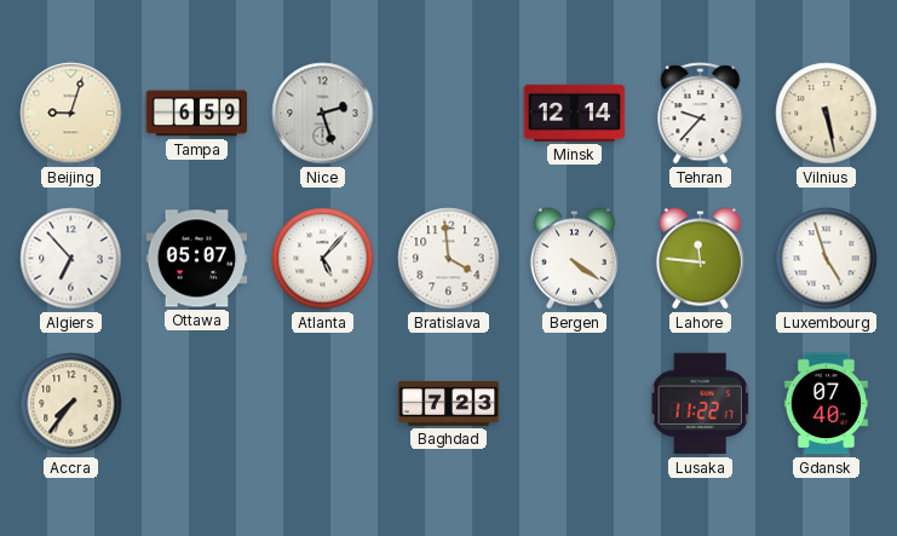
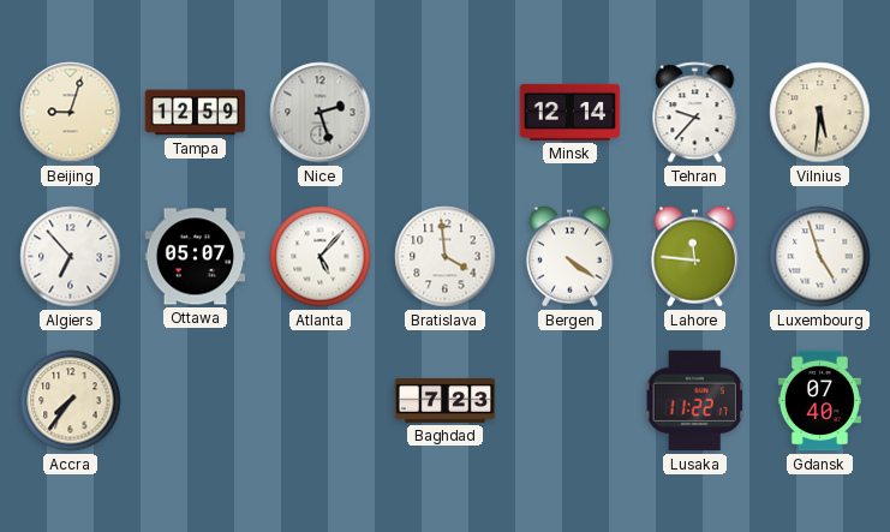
Tampa: 6:59 -> 12:59 (196, 113)
Vilnius: 5:28 -> 5:31 (820, 113)
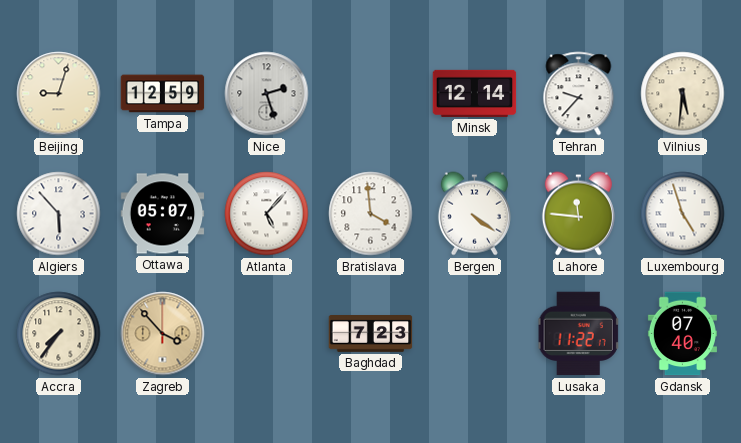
Algiers: 6:53 -> 5:53 (59, 214)
Zagreb: none -> 3:53 (163, 334)
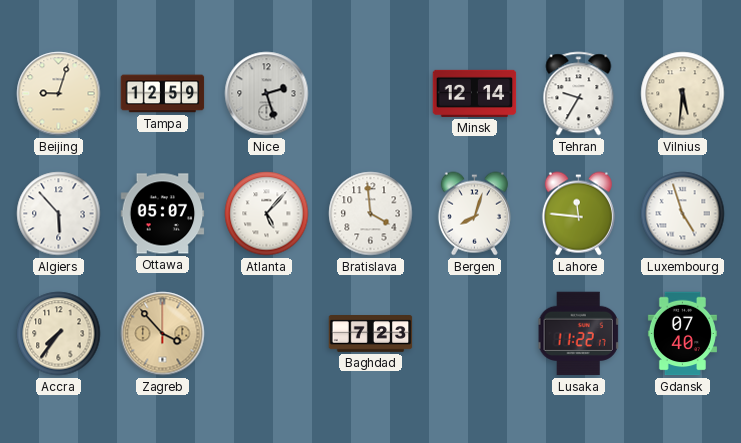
Tehran: 9:37 -> 9:35 (579, 94)
Bergen: 4:21 -> 8:03 (474, 214)
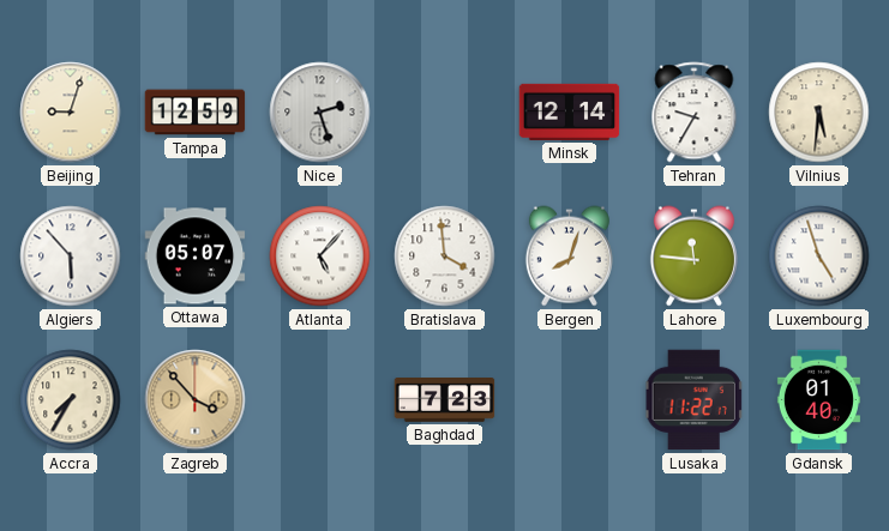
Accra: 7:36 -> 7:35 (71, 400)
Gdansk: 07:40 -> 01:40 (818, 400)
